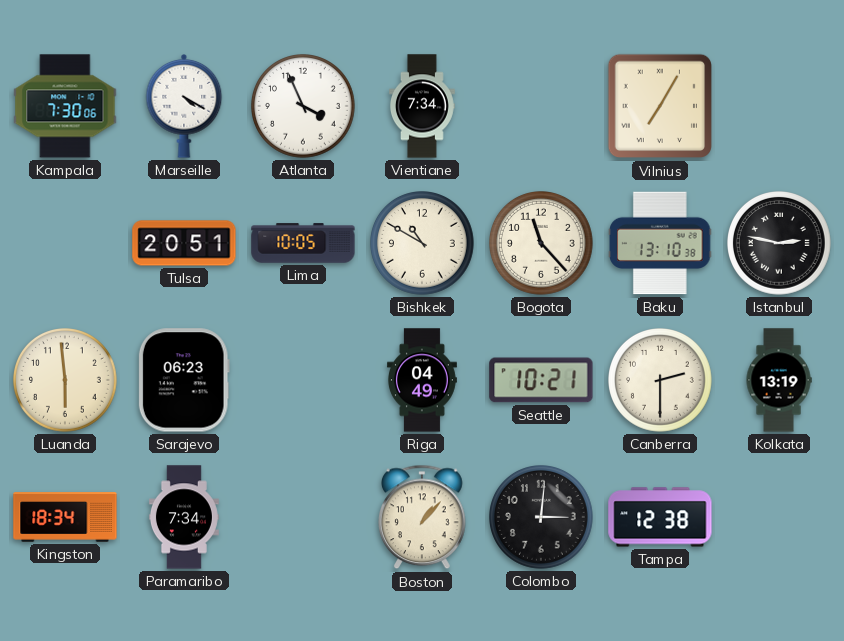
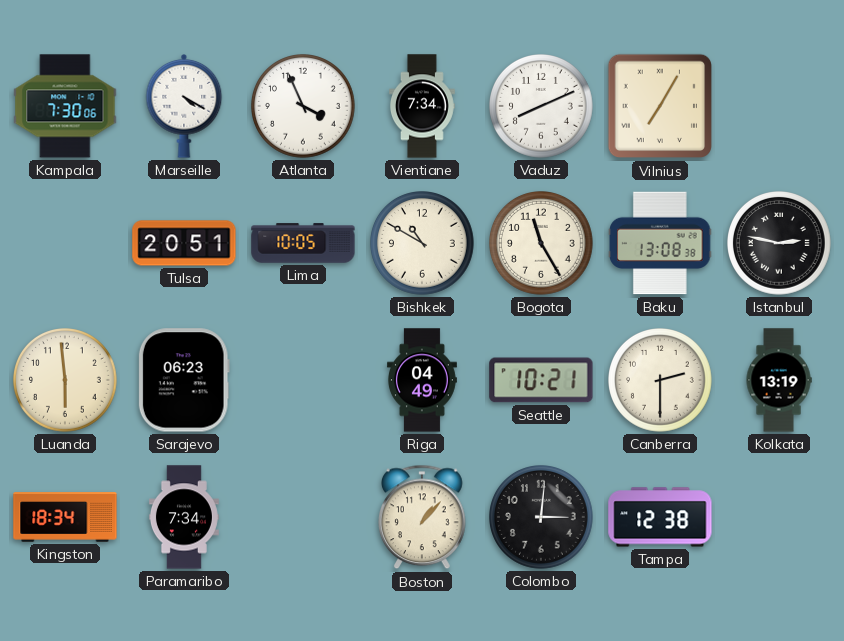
Vaduz: none -> 8:11 (542, 107)
Bogota: 11:23 -> 11:25 (542, 244)
Baku: 13:10 -> 13:08 (660, 243)
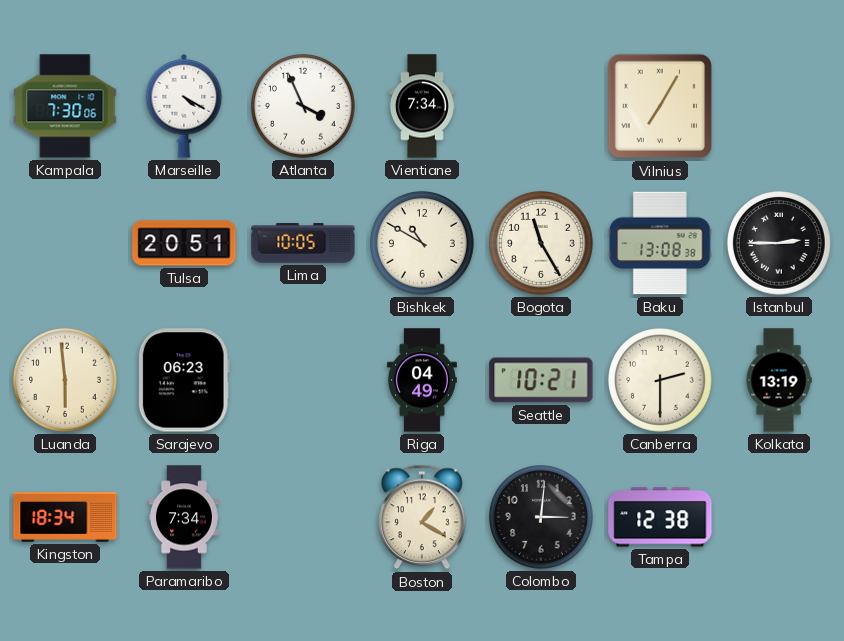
Vaduz: 8:11 -> none (542, 107)
Istanbul: 2:47 -> 2:45 (780, 244)
Boston: 1:07 -> 1:20 (423, 517)
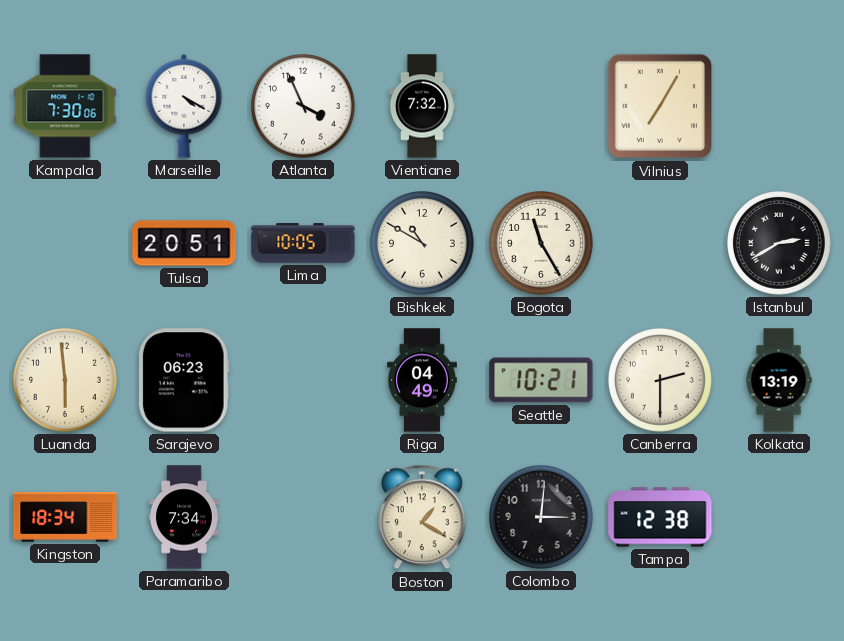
Vientiane: 7:34 -> 7:32 (422, 106)
Baku: 13:08 -> none (660, 243)
Istanbul: 2:45 -> 2:40 (780, 244)
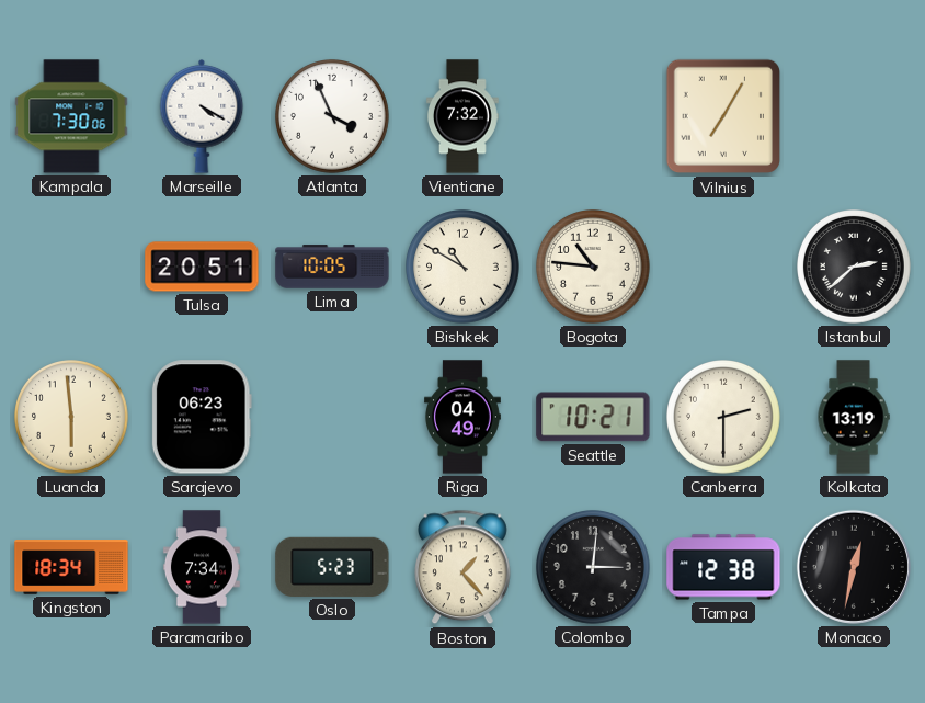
Bogota: 11:25 -> 10:46 (594, 268)
Istanbul: 2:40 -> 2:38 (855, 268)
Oslo: none -> 5:23 (332, 567)
Boston: 1:20 -> 1:23 (464, 567)
Monaco: none -> 12:32 (854, 567)
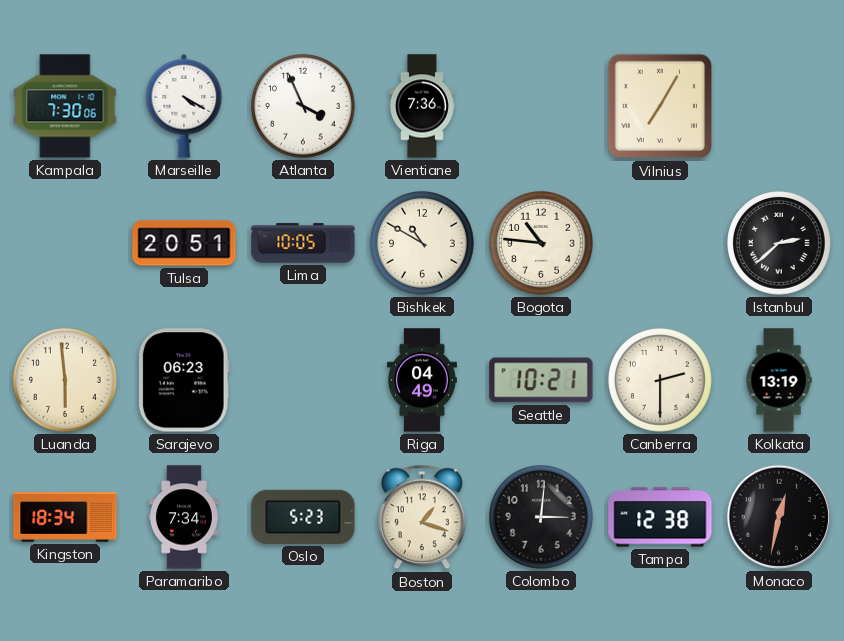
Vientiane: 7:32 -> 7:36 (422, 106)
Boston: 1:23 -> 1:18 (423, 517)
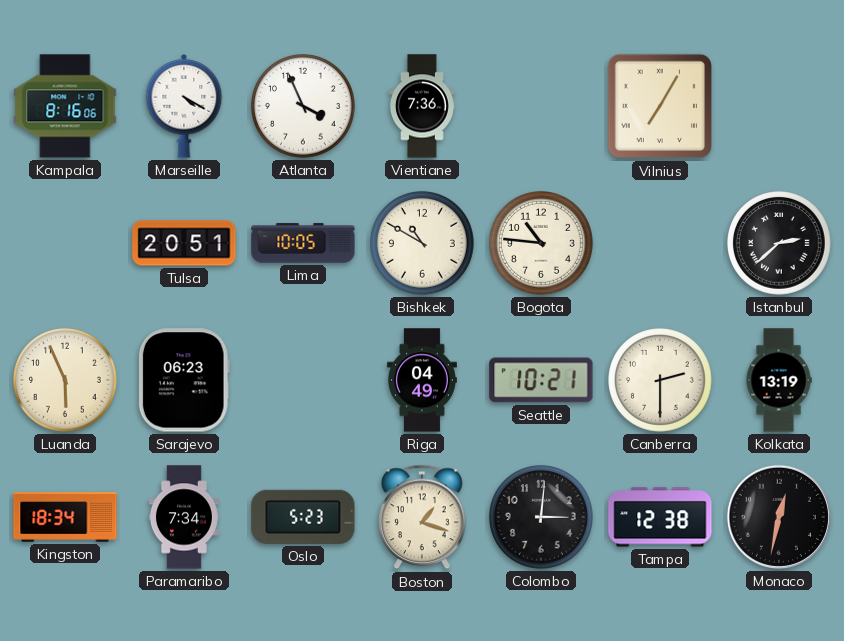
Kampala: 7:30 -> 8:16 (65, 106)
Luanda: 5:59 -> 5:56 (66, 381)
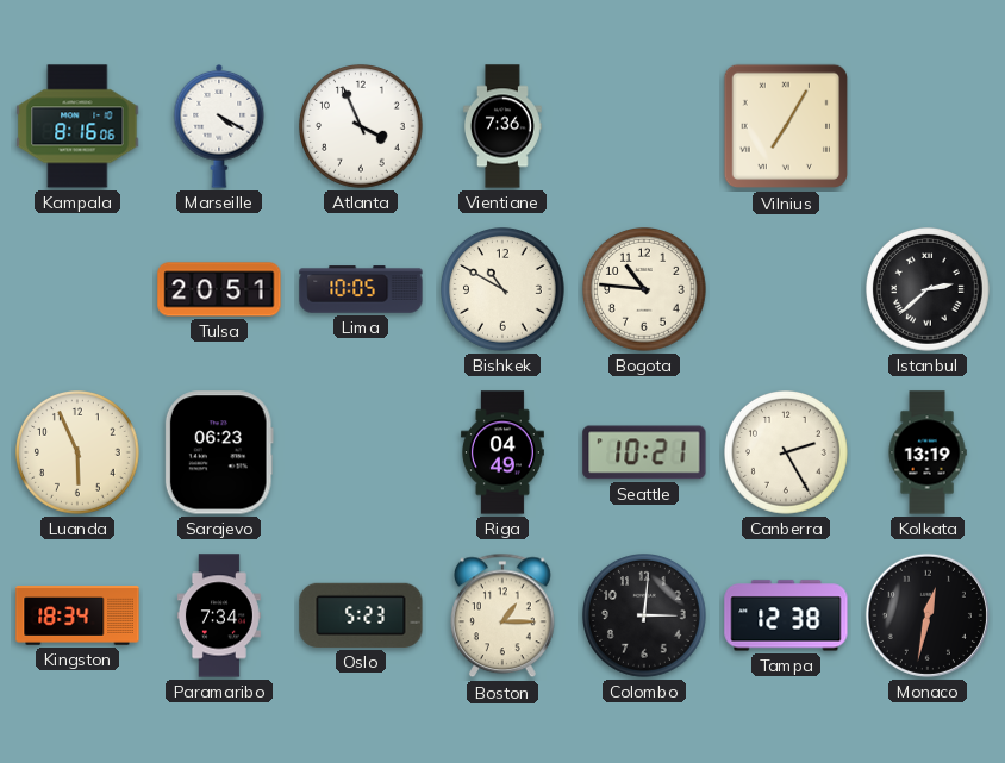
Canberra: 2:30 -> 2:25 (787, 454)
Boston: 1:18 -> 1:15 (504, 615)
